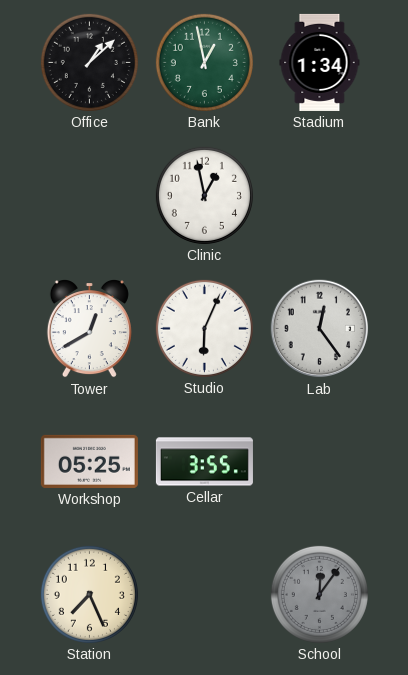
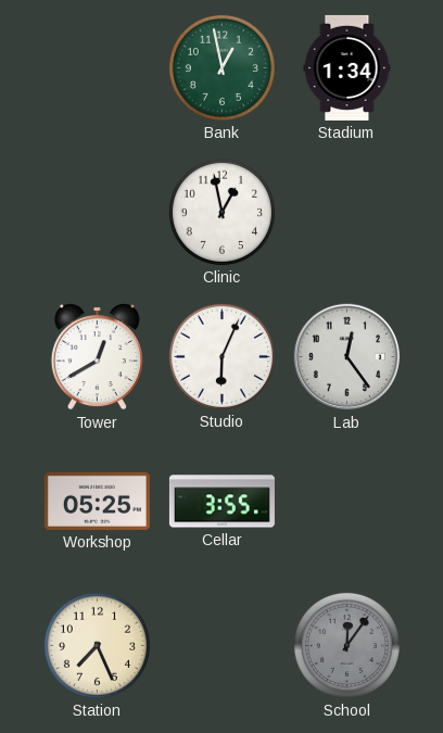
Office: 1:08 -> none (89, 62)
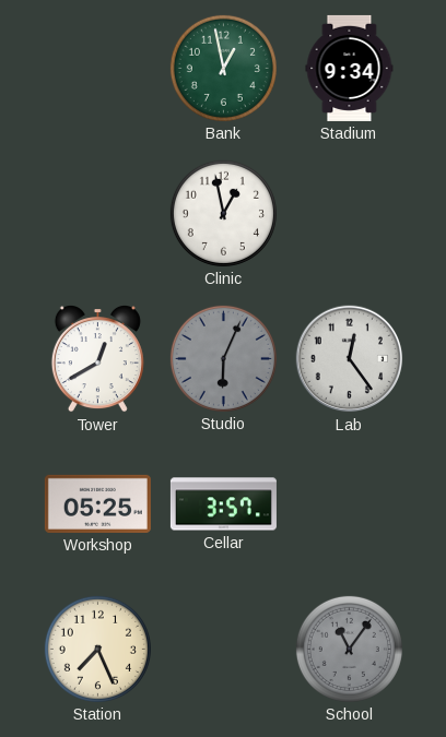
Stadium: 1:34 -> 9:34 (350, 68)
Studio dial: white -> grey (223, 358)
Cellar: 3:55 -> 3:57 (223, 504)
School: 12:06 -> 11:06 (349, 649)
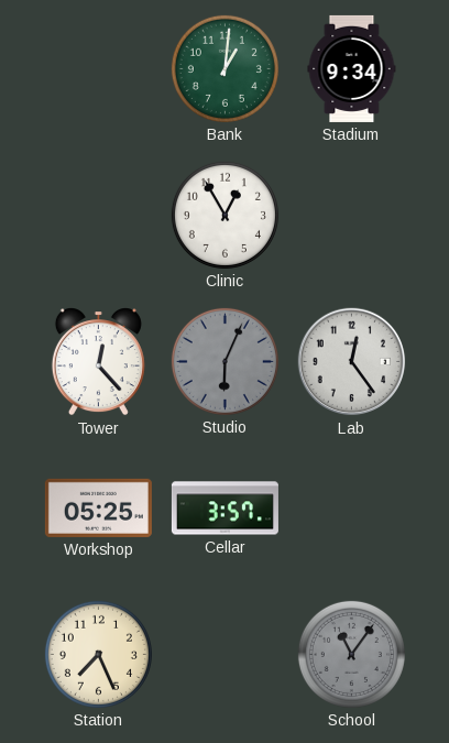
Bank: 12:58 -> 1:01 (225, 68)
Clinic: 12:58 -> 12:55 (225, 215)
Tower: 12:40 -> 12:23 (98, 362)
